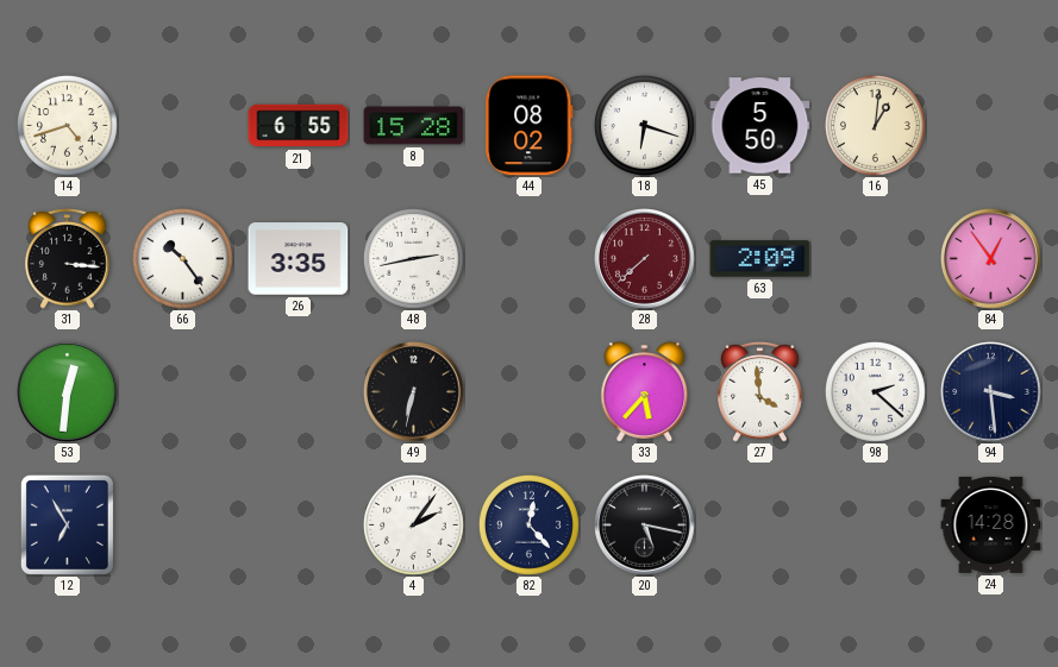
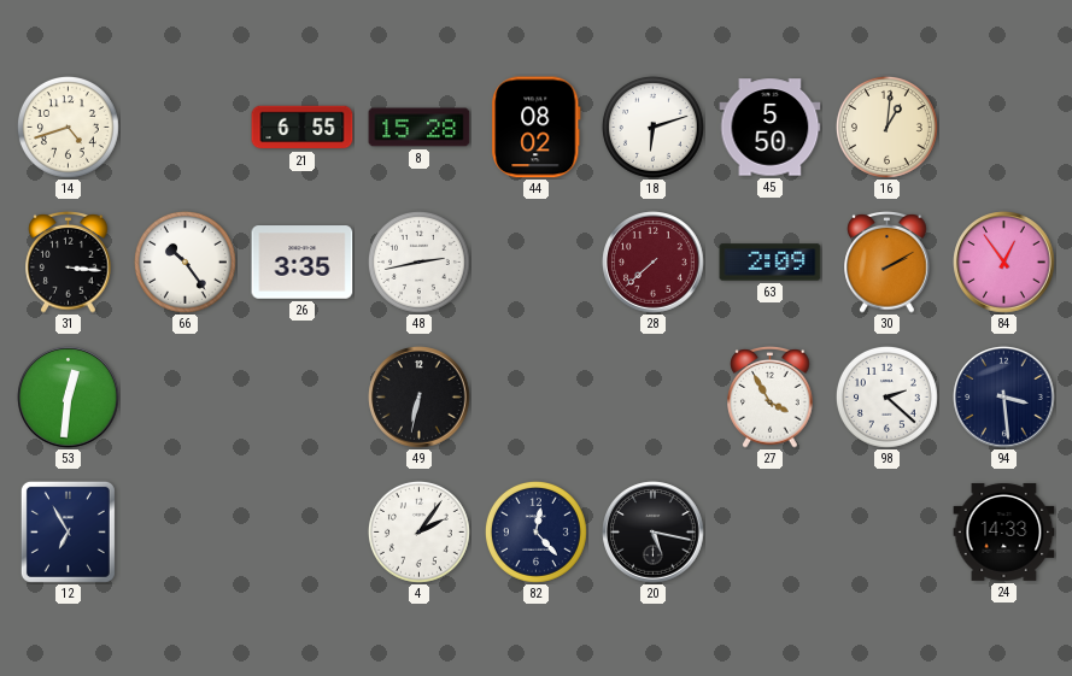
18: 6:18 -> 6:12 (652, 127)
30: none -> 2:10 (888, 263)
33: 5:37 -> none (645, 392)
27: 3:59 -> 3:55 (771, 398)
24: 14:28 -> 14:33 (1004, 531)
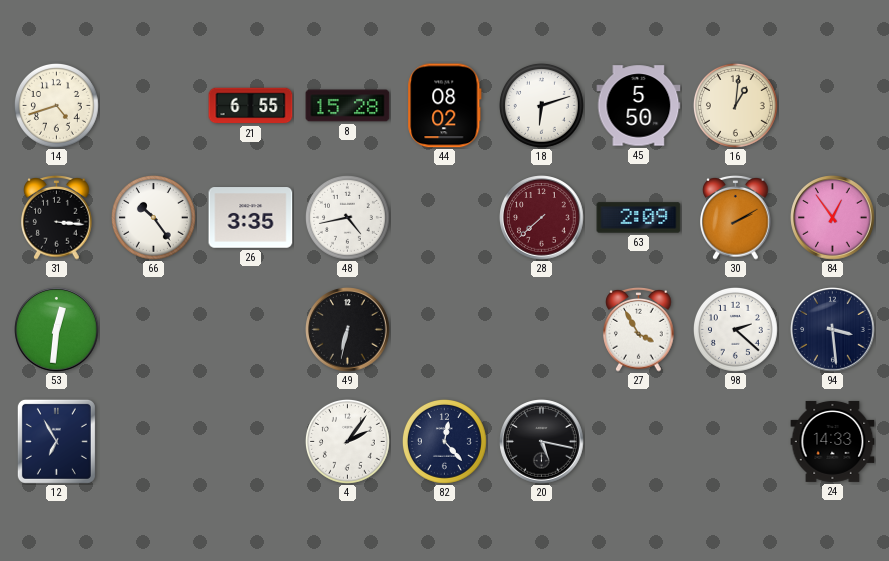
48: 2:43 -> 4:43 (347, 217)
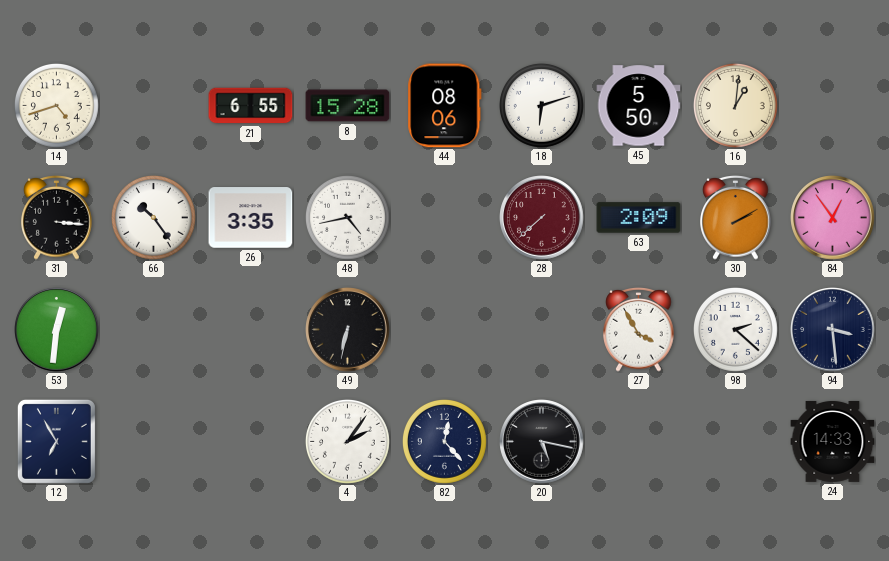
44: 08:02 -> 08:06 (445, 106)
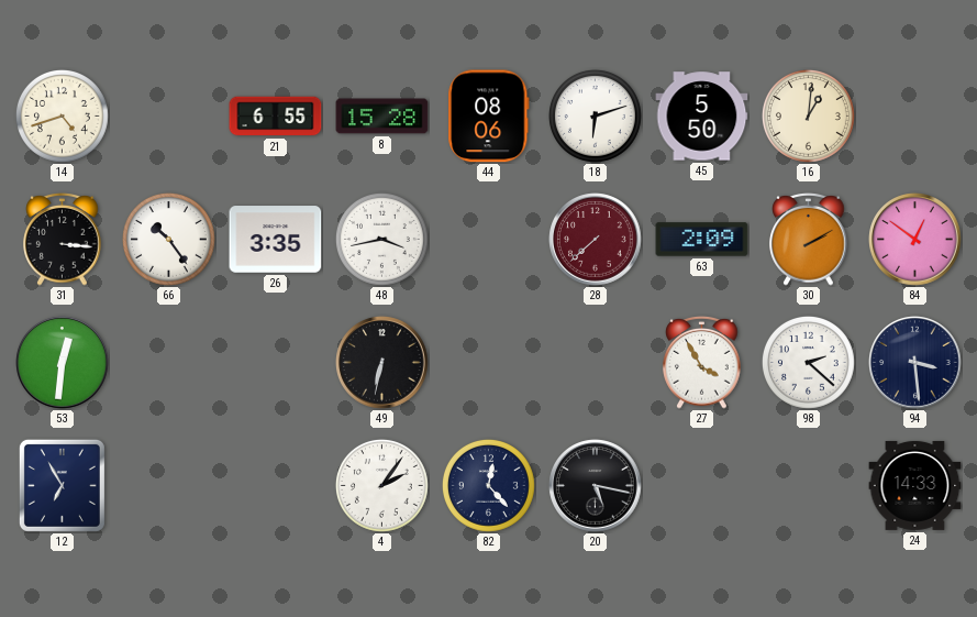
48: 4:43 -> 3:43 (381, 239)
84: 12:54 -> 12:51 (915, 240)
